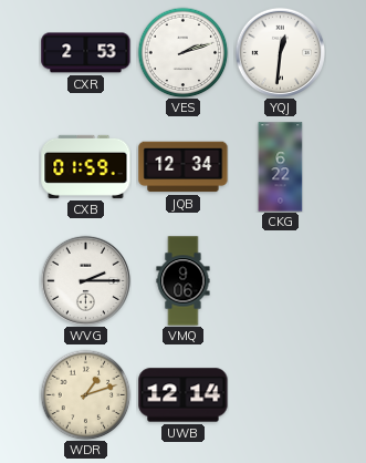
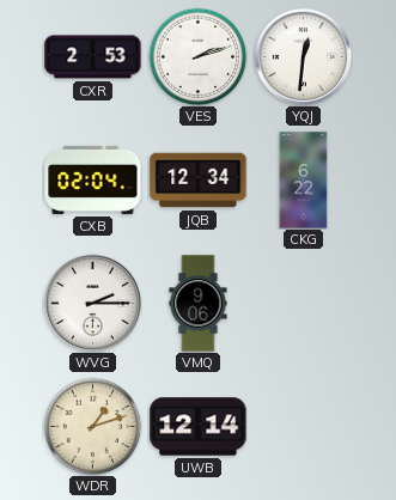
CXB: 01:59 -> 02:04 (93, 179)
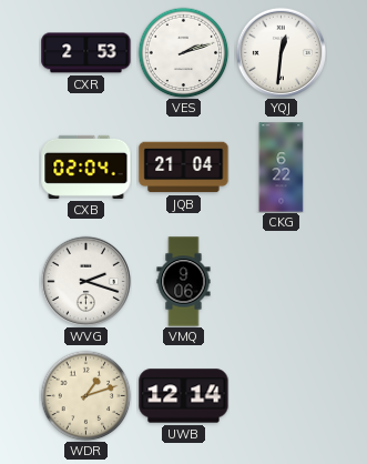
JQB: 12:34 -> 21:04 (184, 168)
WVG: 2:15 -> 2:18 (85, 281)
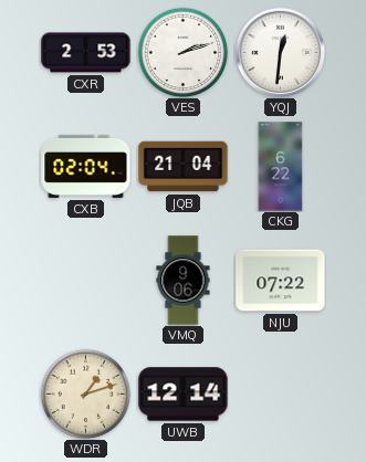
WVG: 2:18 -> none (85, 281)
NJU: none -> 07:22 (281, 281)
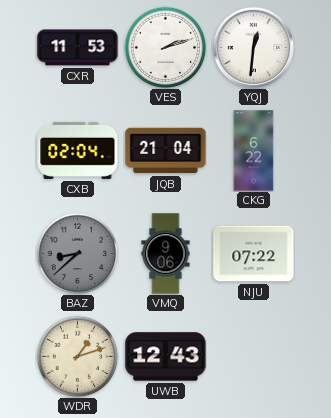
CXR: 2:53 -> 11:53 (78, 48)
BAZ: none -> 8:38 (77, 253)
UWB: 12:14 -> 12:43 (166, 357)
